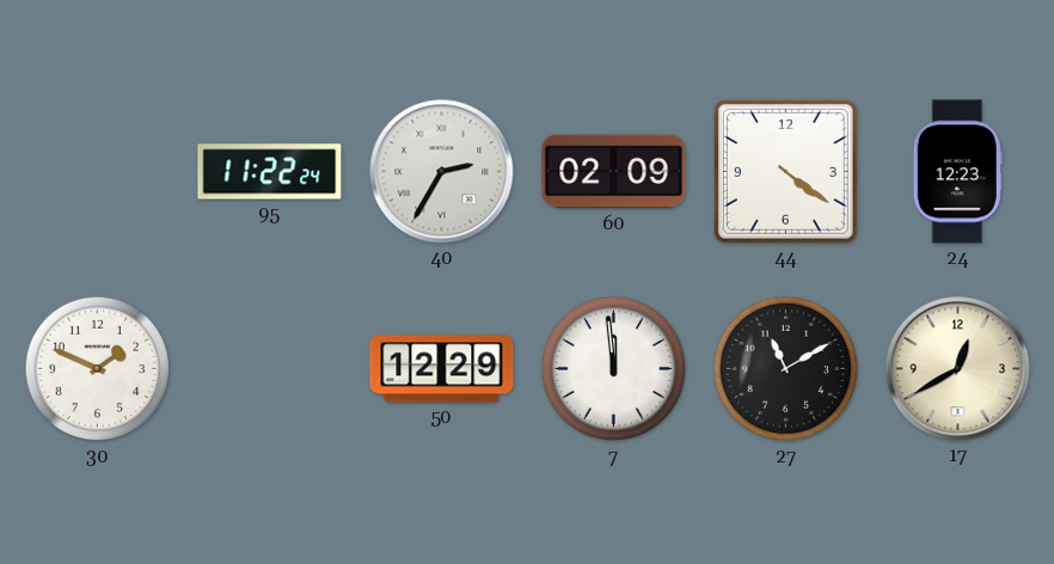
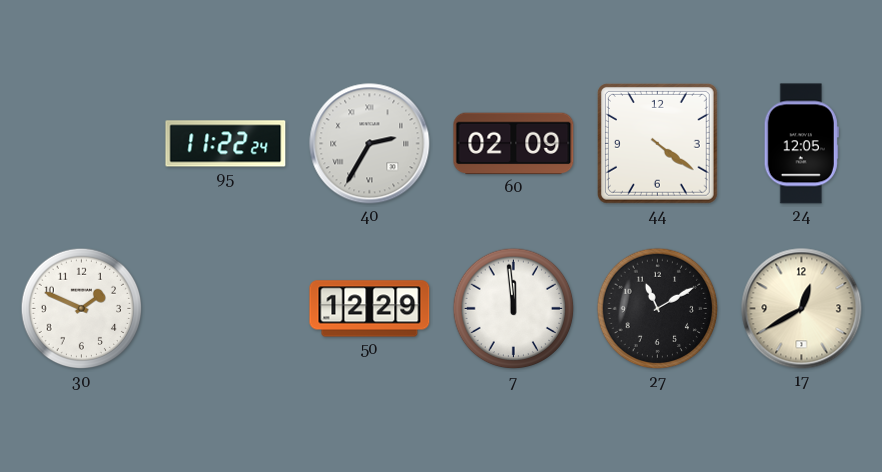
24: 12:23 -> 12:05 (801, 144)
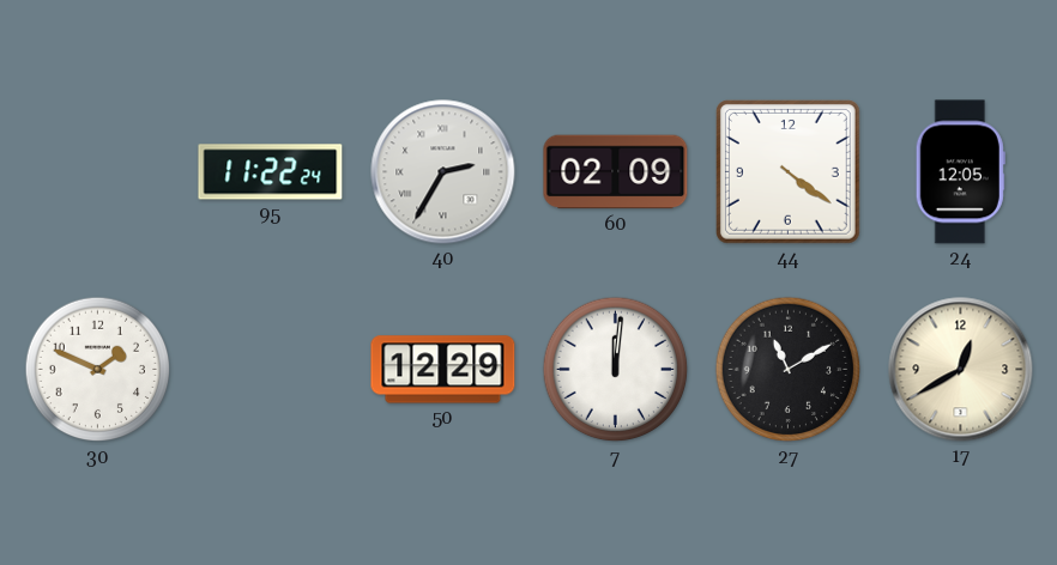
7: 11:59 -> 12:01 (616, 370)
